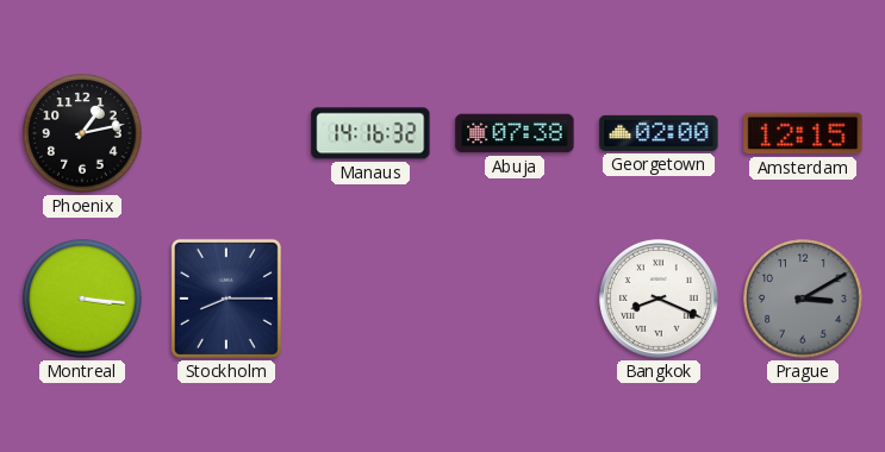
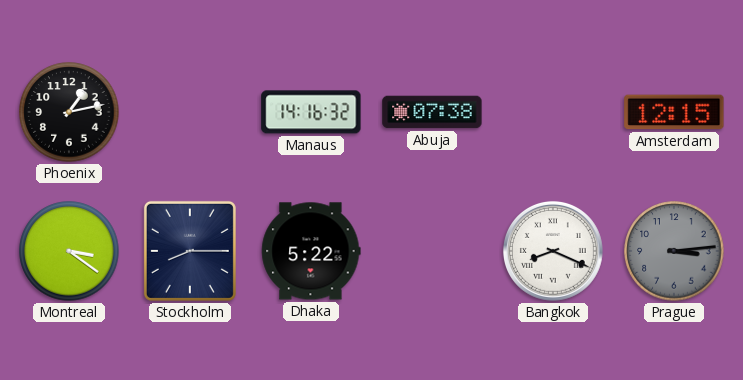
Georgetown: 02:00 -> none (659, 133)
Montreal: 3:16 -> 3:21 (69, 251)
Dhaka: none -> 5:22 (311, 251)
Prague: 3:10 -> 3:14 (674, 251)
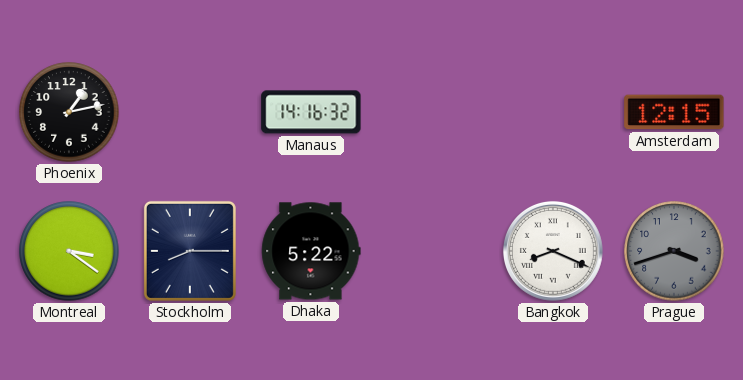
Abuja: 07:38 -> none (432, 112)
Prague: 3:14 -> 3:42 (674, 251)
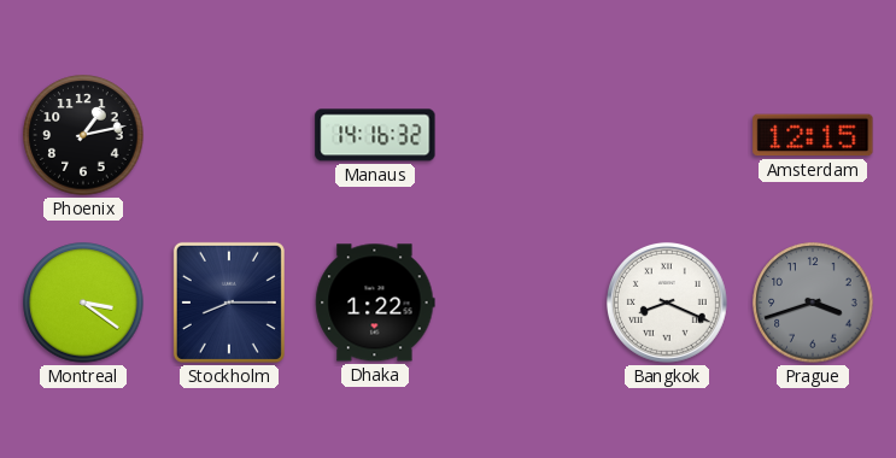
Dhaka: 5:22 -> 1:22 (375, 303)
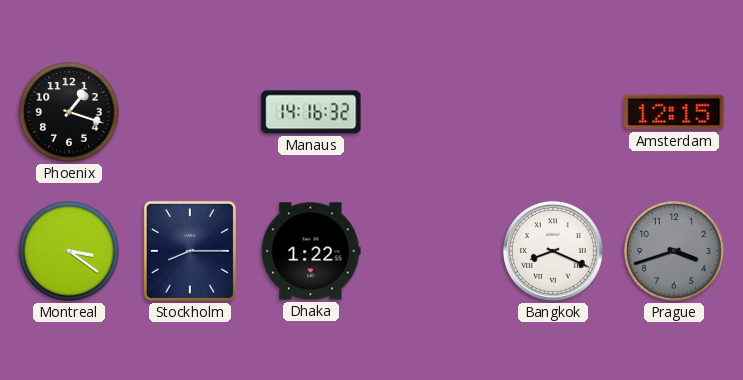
Phoenix: 1:13 -> 1:18 (69, 112)
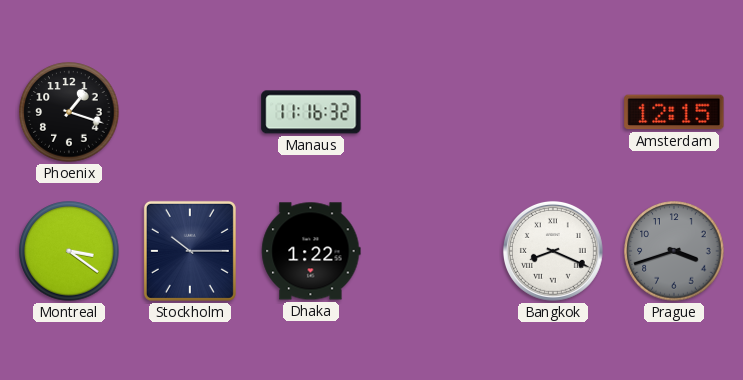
Manaus: 14:16 -> 11:16 (311, 112)
Stockholm: 8:15 -> 10:15 (190, 251)
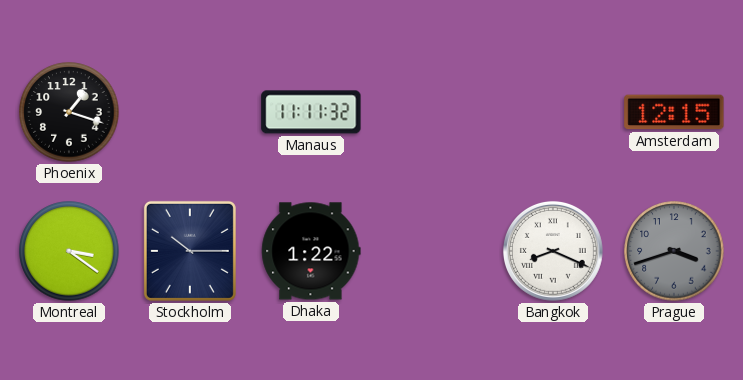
Manaus: 11:16 -> 11:11 (311, 112)
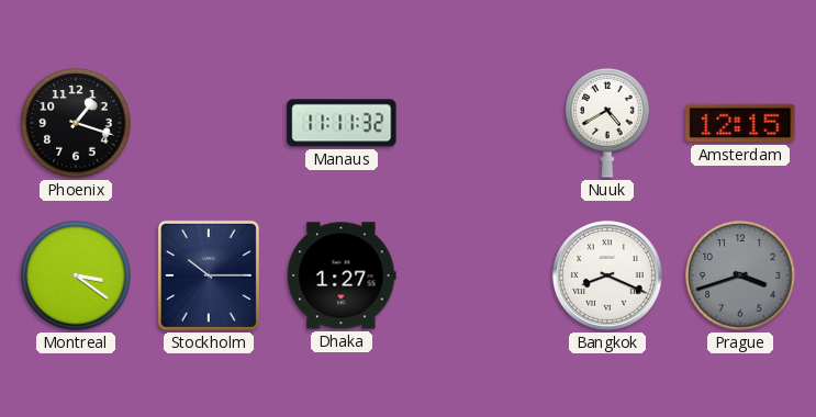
Nuuk: none -> 4:40 (607, 124)
Dhaka: 1:22 -> 1:27 (342, 275)
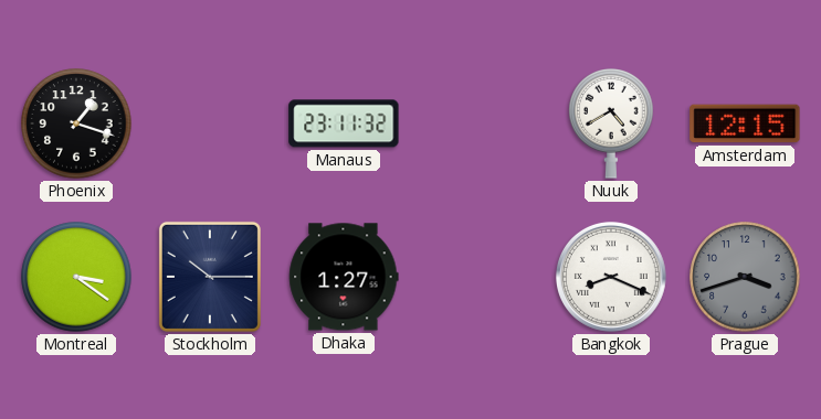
Manaus: 11:11 -> 23:11 (344, 123)
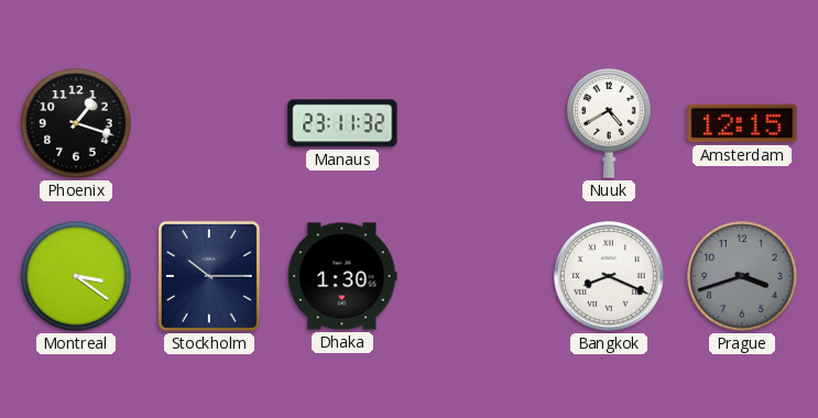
Dhaka: 1:27 -> 1:30 (342, 276)
